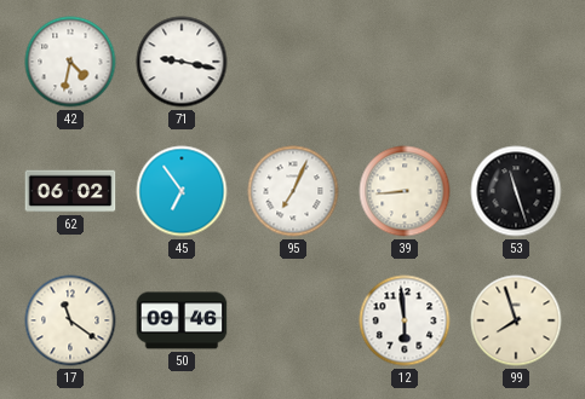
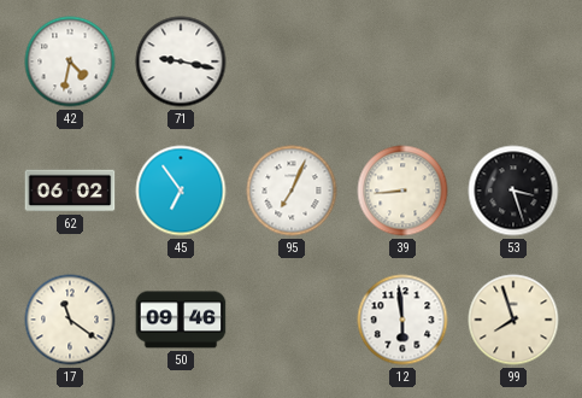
53: 11:27 -> 3:27 (513, 191)
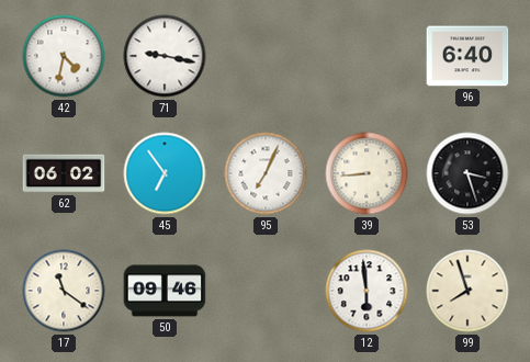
96: none -> 6:40 (467, 56)
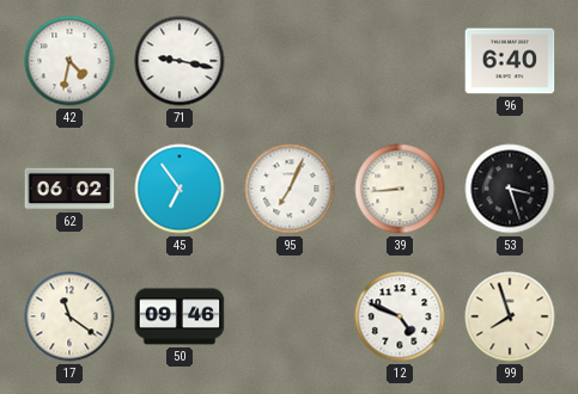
12: 5:59 -> 4:49 (400, 316)
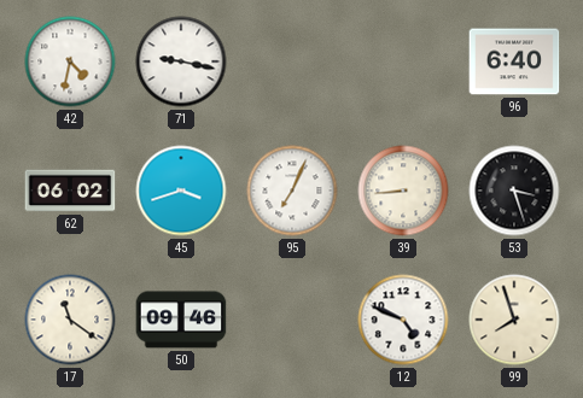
45: 6:54 -> 3:42 (181, 191)
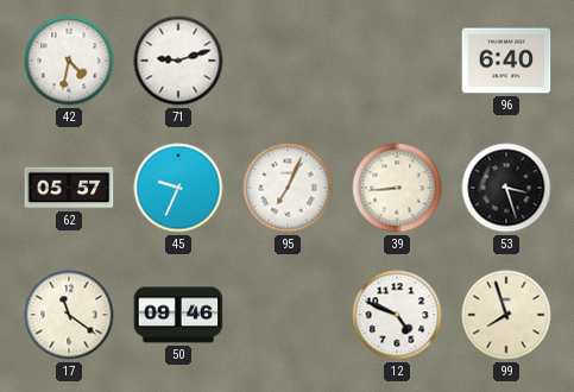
71: 9:17 -> 9:12 (178, 61)
62: 06:02 -> 05:57 (69, 188)
45: 3:42 -> 9:34 (178, 188)
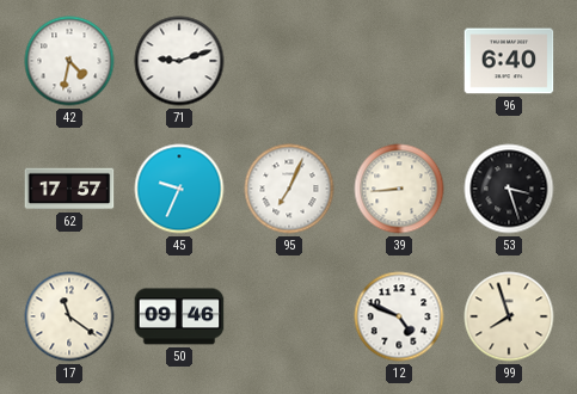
62: 05:57 -> 17:57 (69, 189)
